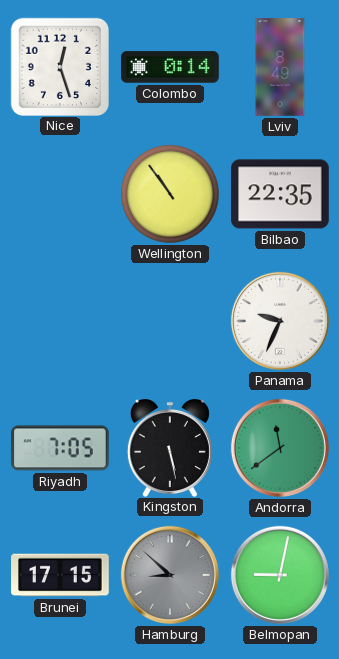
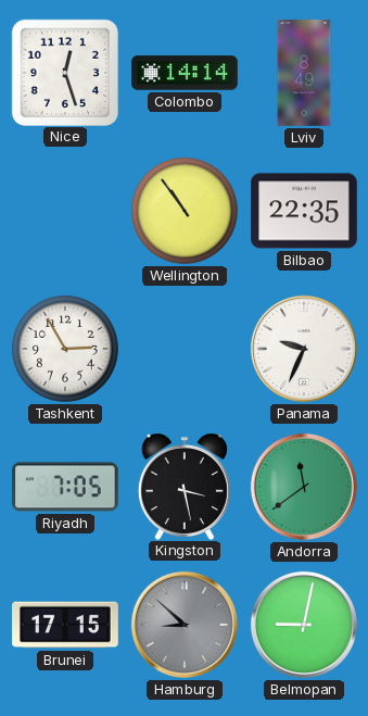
Colombo: 0:14 -> 14:14 (185, 73)
Tashkent: none -> 2:55 (65, 349)
Kingston: 5:28 -> 3:28 (185, 487)
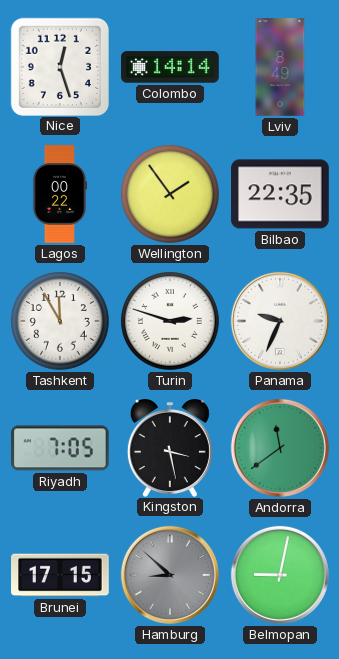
Lagos: none -> 00:22 (60, 194)
Wellington: 10:54 -> 1:54 (170, 194)
Tashkent: 2:55 -> 11:55 (60, 321)
Turin: none -> 2:48 (170, 321)
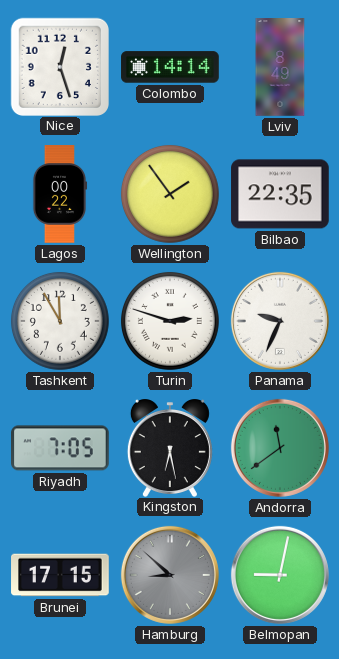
Kingston: 3:28 -> 6:28 (170, 448)
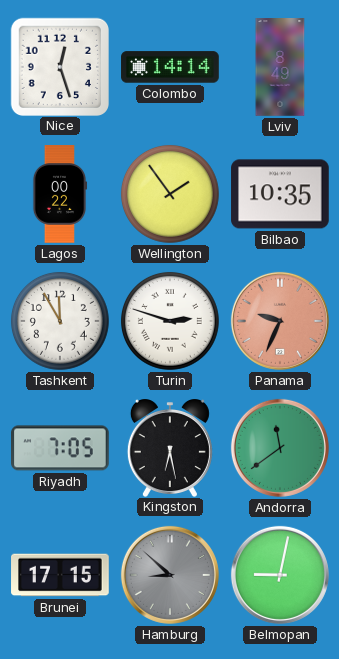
Bilbao: 22:35 -> 10:35 (280, 194)
Panama dial: white -> salmon (280, 321)
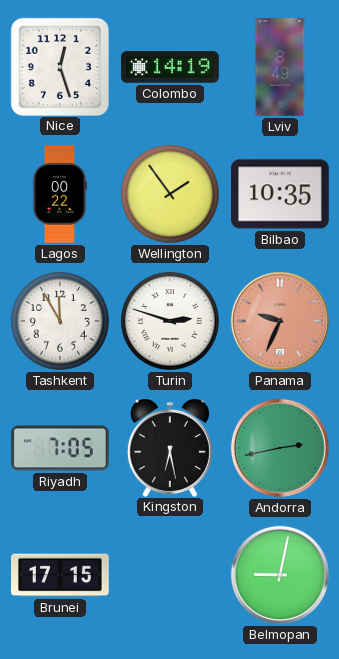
Colombo: 14:14 -> 14:19 (170, 67)
Andorra: 11:39 -> 2:43 (280, 448)
Hamburg: 8:52 -> none (170, 575)
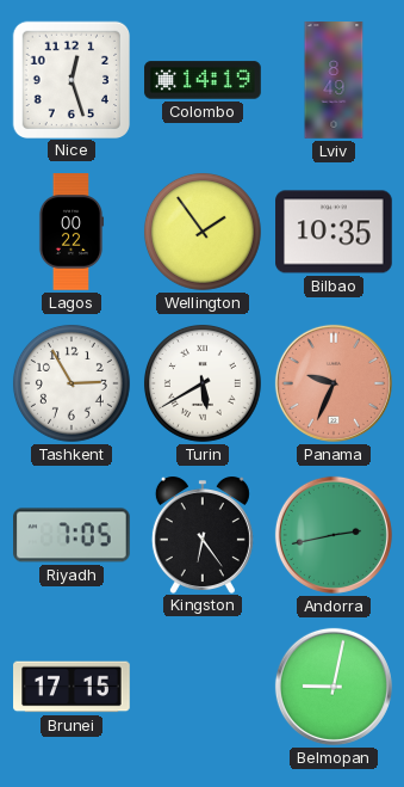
Tashkent: 11:55 -> 2:55 (72, 383)
Turin: 2:48 -> 5:40 (203, 383)
Kingston: 6:28 -> 6:24 (203, 535)
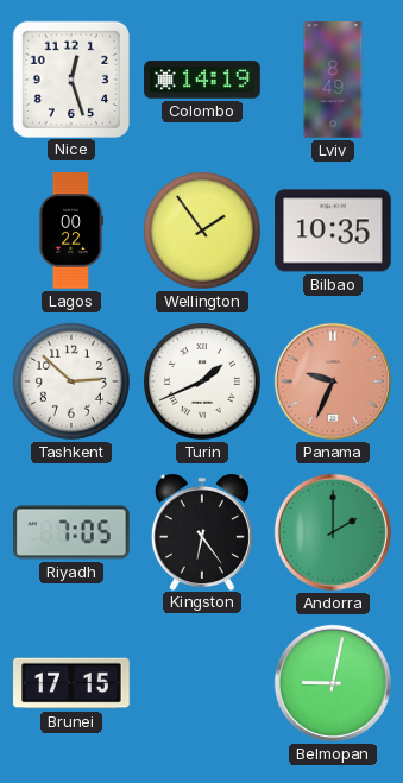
Tashkent: 2:55 -> 2:52 (71, 381)
Turin: 5:40 -> 1:41 (202, 381)
Andorra: 2:43 -> 2:00 (333, 532)
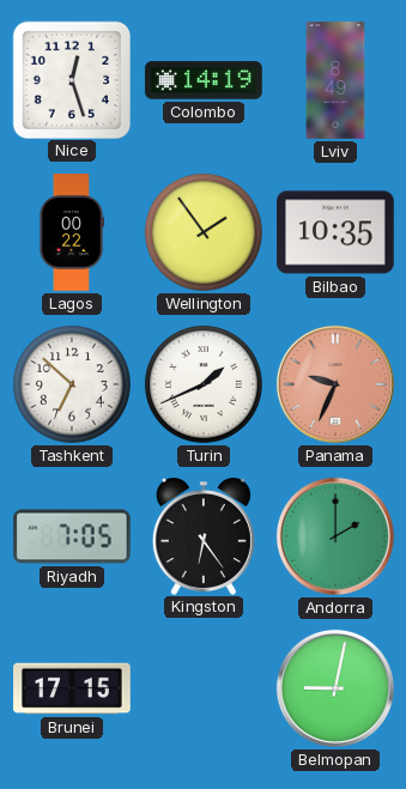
Tashkent: 2:52 -> 6:52 (72, 384)
